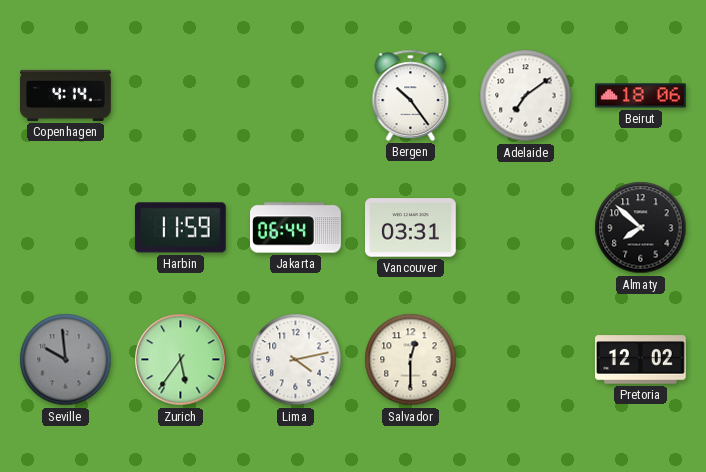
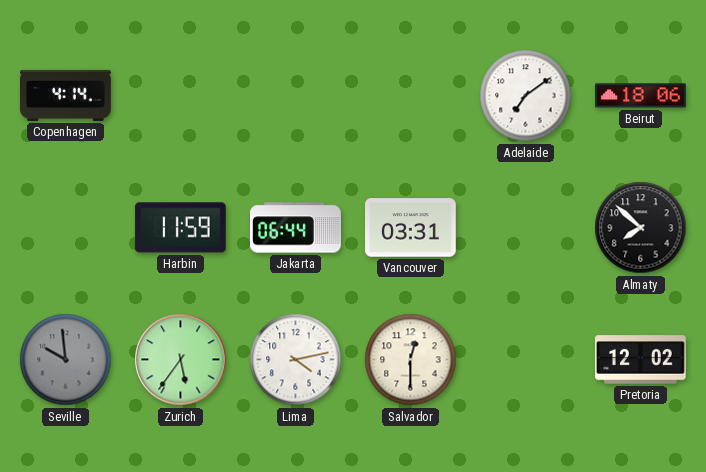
Bergen: 10:24 -> none (411, 95)
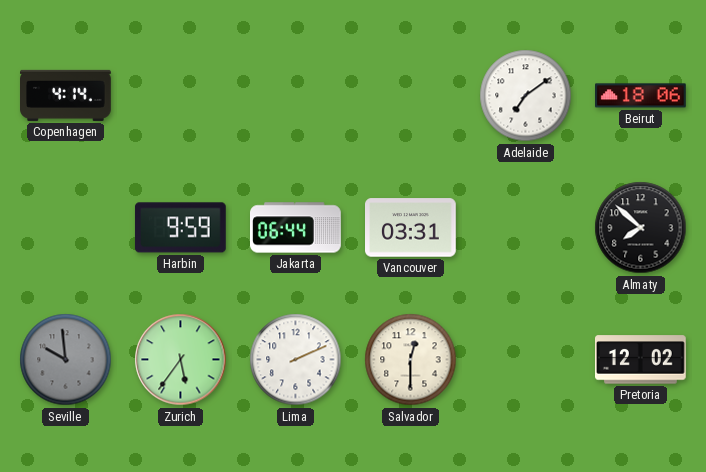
Harbin: 11:59 -> 9:59 (180, 228)
Lima: 4:13 -> 2:11 (296, 360)
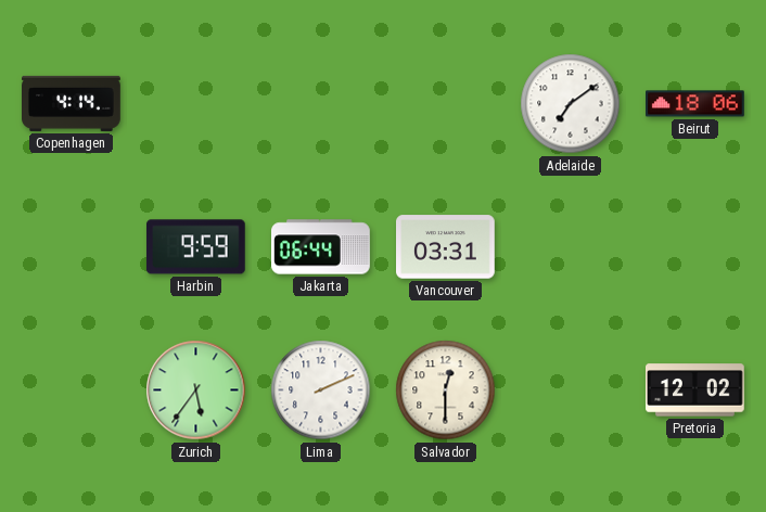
Almaty: 7:52 -> none (641, 228)
Seville: 9:59 -> none (66, 360)
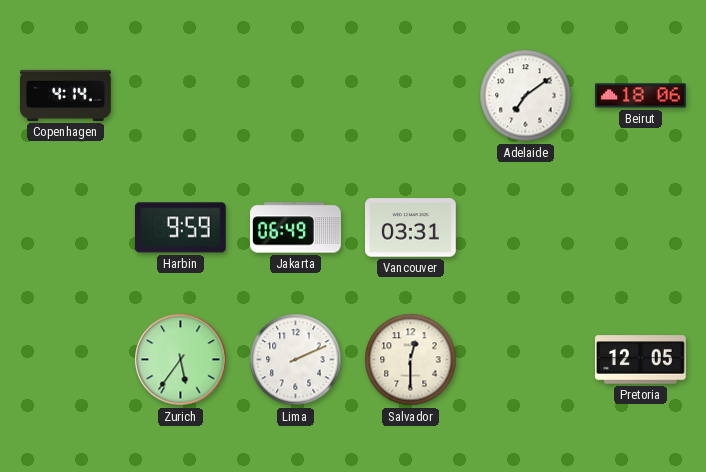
Jakarta: 06:44 -> 06:49 (296, 228)
Pretoria: 12:02 -> 12:05 (641, 360)
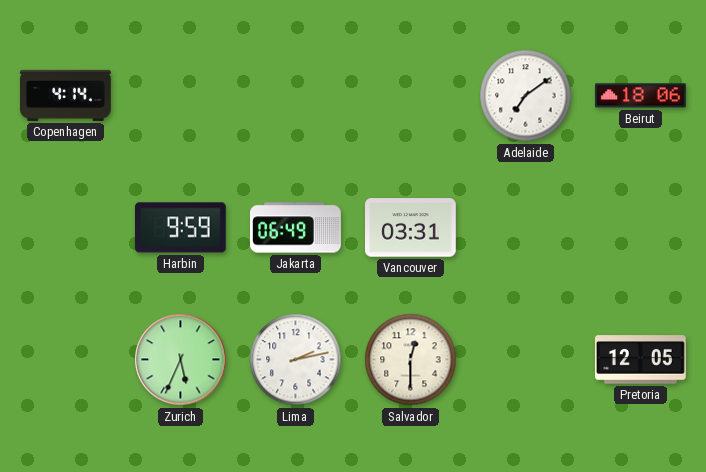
Zurich: 5:36 -> 5:34 (181, 360)
Lima: 2:11 -> 2:13 (296, 360)
